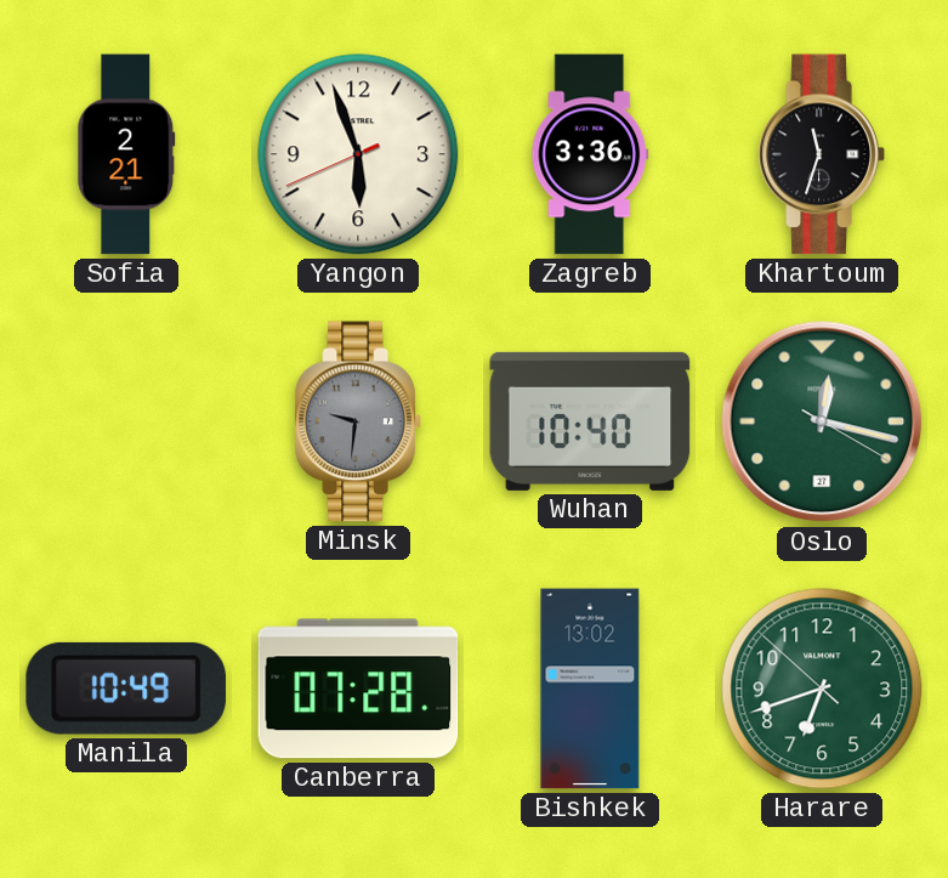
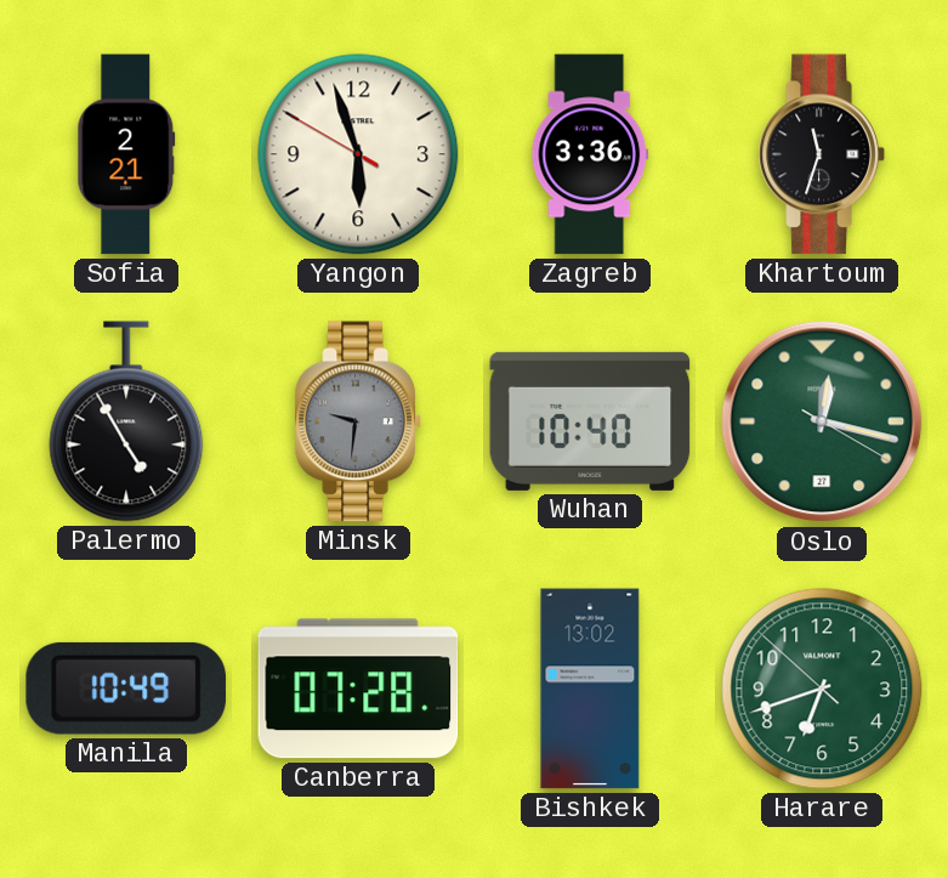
Yangon: 5:56:41 -> 5:56:50 (358, 154)
Palermo: none -> 4:55 (126, 421)
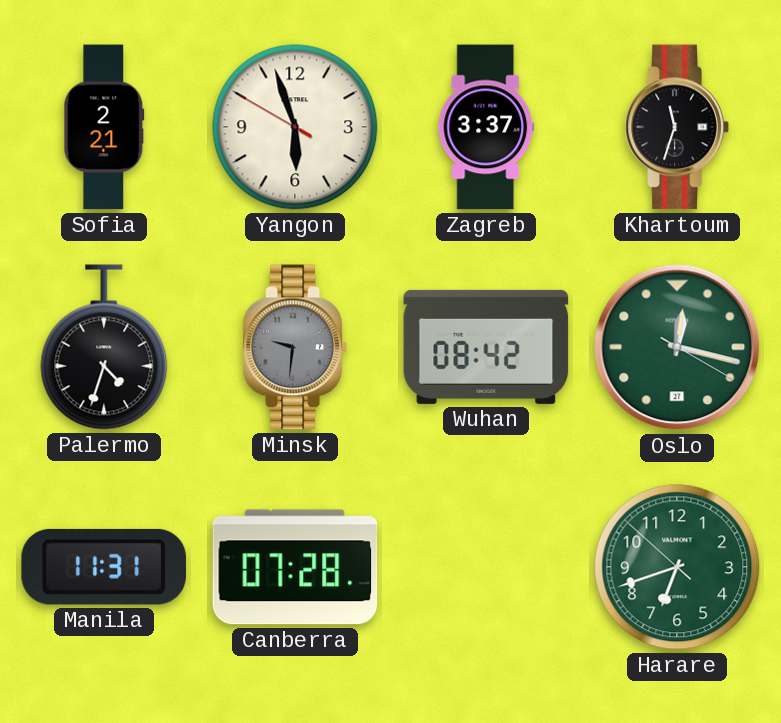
Zagreb: 3:36 -> 3:37 (486, 127)
Palermo: 4:55 -> 4:33 (104, 347)
Wuhan: 10:40 -> 08:42 (486, 347)
Manila: 10:49 -> 11:31 (104, 567)
Bishkek: 13:02 -> none (590, 689)
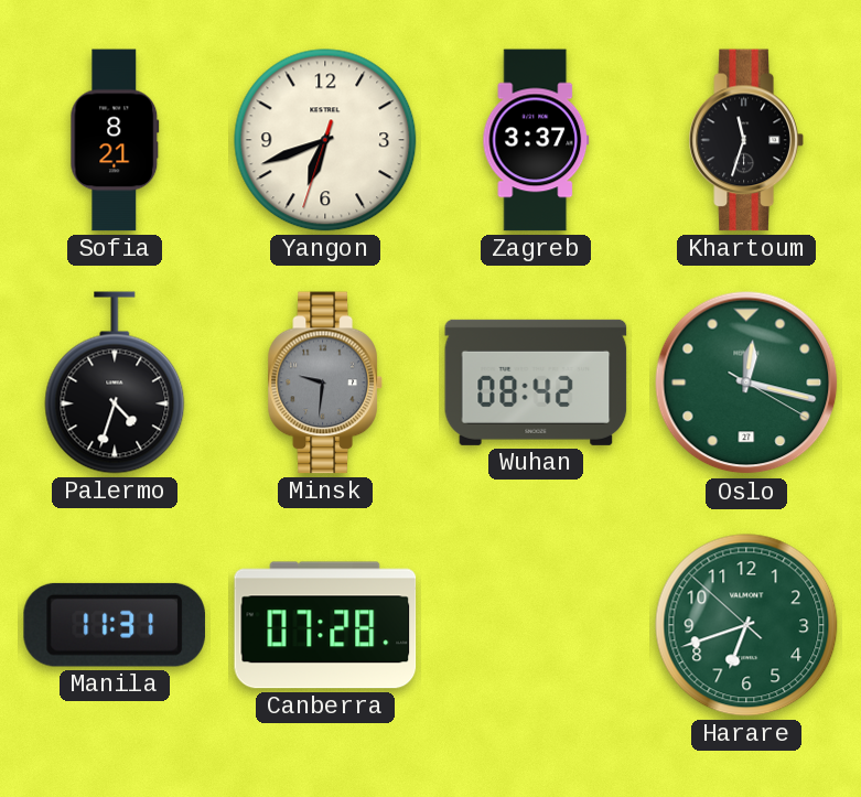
Sofia: 2:21 -> 8:21 (115, 140)
Yangon: 5:56 -> 6:41 (325, 140)
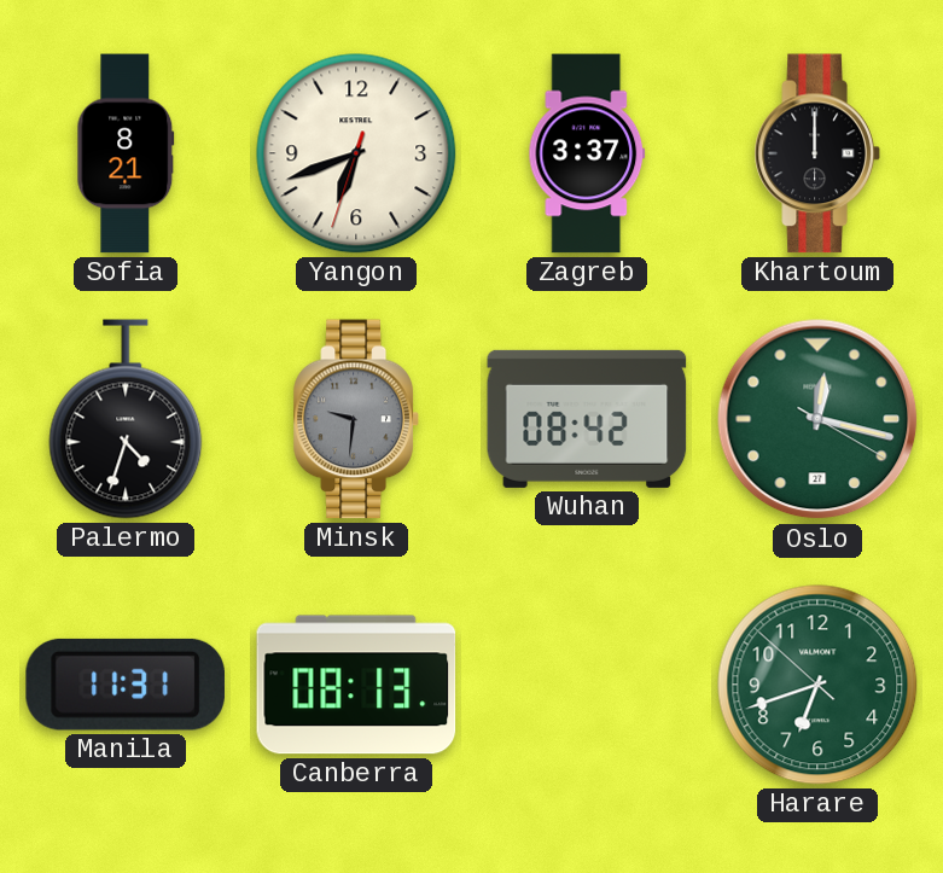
Khartoum: 11:33 -> 12:00 (817, 153)
Canberra: 07:28 -> 08:13 (356, 685)
